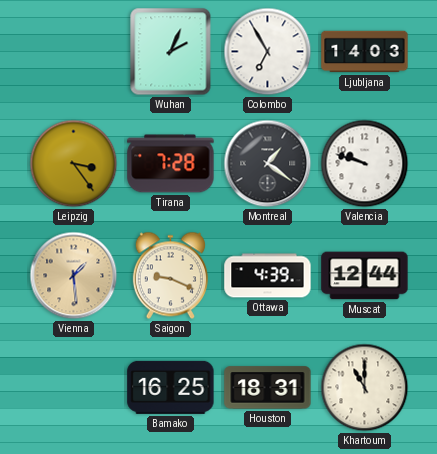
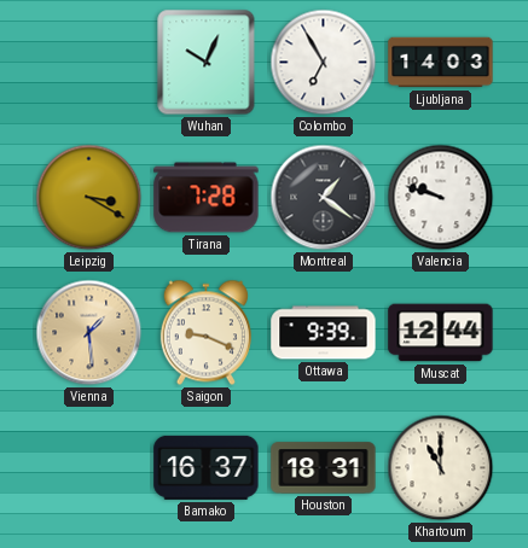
Wuhan: 2:04 -> 10:04 (207, 63)
Leipzig: 3:24 -> 3:20 (89, 198)
Ottawa: 4:39 -> 9:39 (324, 333)
Bamako: 16:25 -> 16:37 (207, 467)
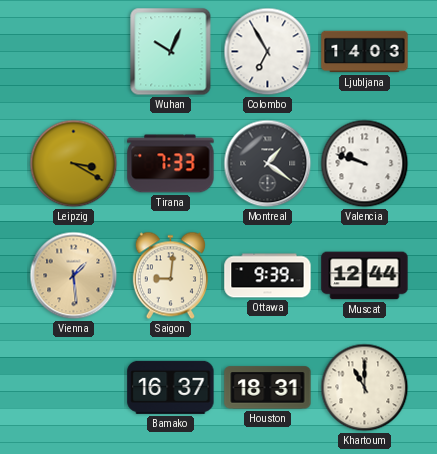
Tirana: 7:28 -> 7:33 (171, 164)
Saigon: 9:19 -> 9:01 (170, 276)
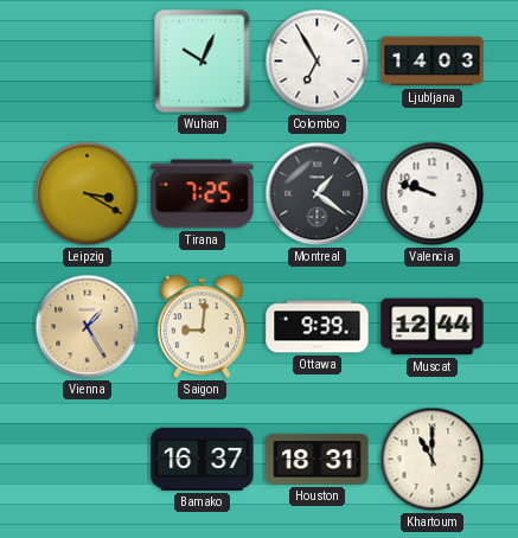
Tirana: 7:33 -> 7:25 (203, 194)
Vienna: 1:29 -> 1:25 (88, 327)
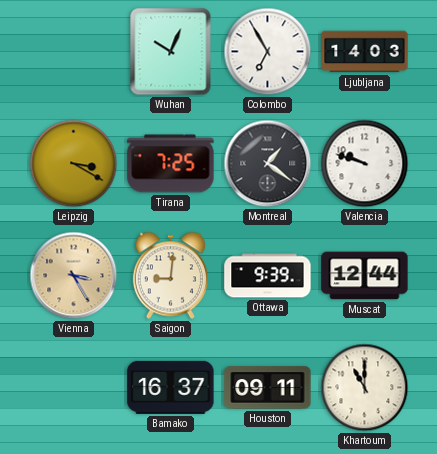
Vienna: 1:25 -> 3:25 (74, 276)
Houston: 18:31 -> 09:11 (268, 388)
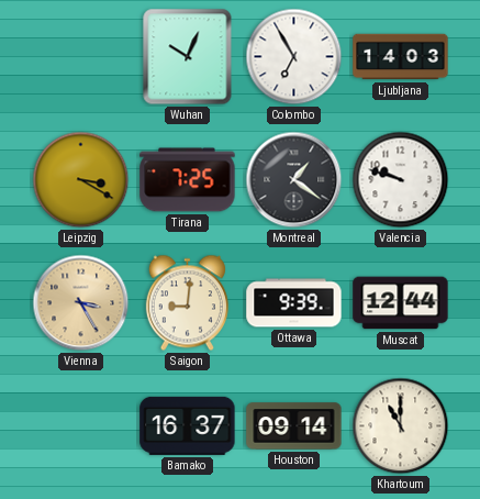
Houston: 09:11 -> 09:14 (294, 426)
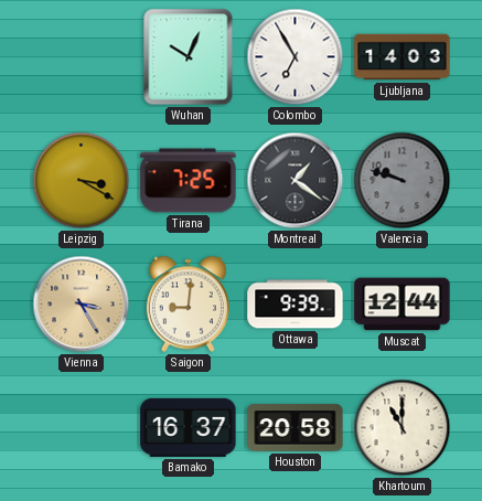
Valencia dial: white -> grey (403, 181)
Houston: 09:14 -> 20:58 (296, 428)
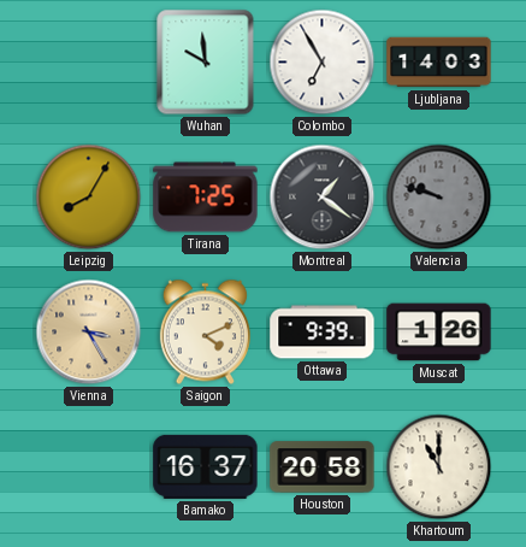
Wuhan: 10:04 -> 9:59 (206, 63)
Leipzig: 3:20 -> 8:05 (89, 198)
Saigon: 9:01 -> 4:11 (205, 333)
Muscat: 12:44 -> 1:26 (439, 333)
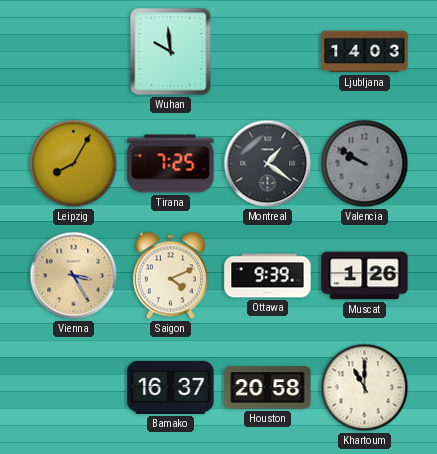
Colombo: 6:55 -> none (323, 63)
Valencia: 9:48 -> 9:50 (365, 164)
